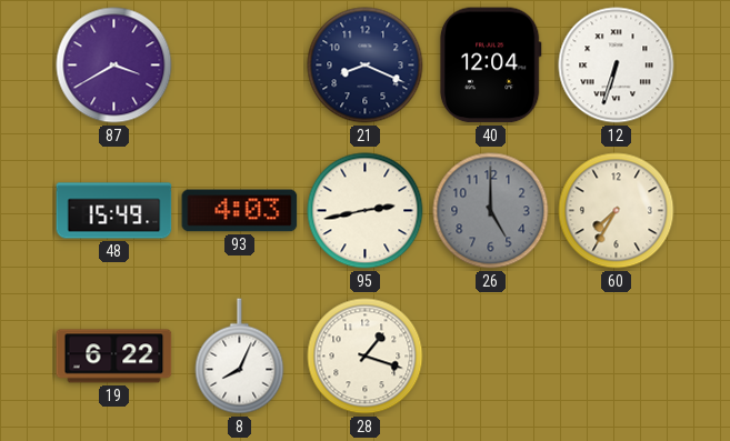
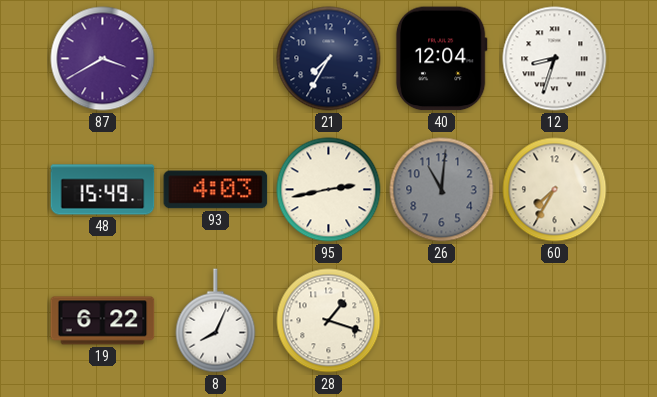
21: 8:19 -> 7:35 (329, 59)
12: 6:33 -> 8:33 (555, 59)
26: 5:00 -> 11:01 (442, 190)
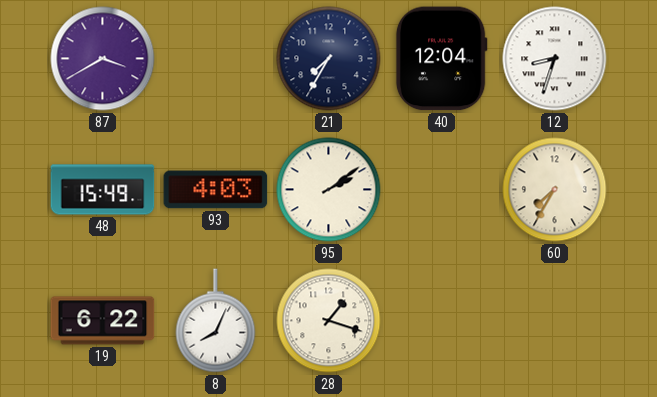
95: 2:43 -> 2:09 (329, 190)
26: 11:01 -> none (442, 190)
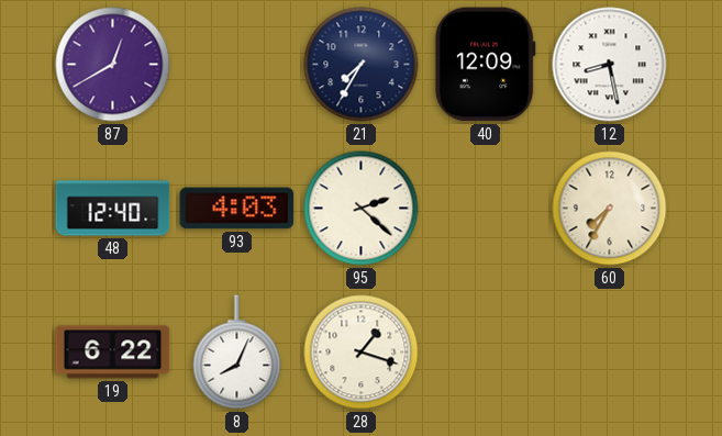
87: 3:40 -> 12:40 (113, 65)
40: 12:04 -> 12:09 (485, 65)
12: 8:33 -> 8:28 (610, 65)
48: 15:49 -> 12:40 (113, 209)
95: 2:09 -> 2:22 (362, 209)
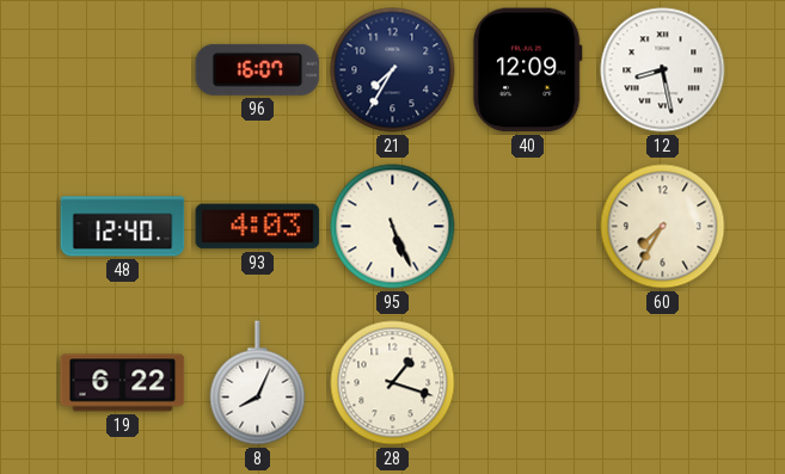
87: 12:40 -> none (113, 65)
96: none -> 16:07 (258, 69)
95: 2:22 -> 5:26 (393, 227)
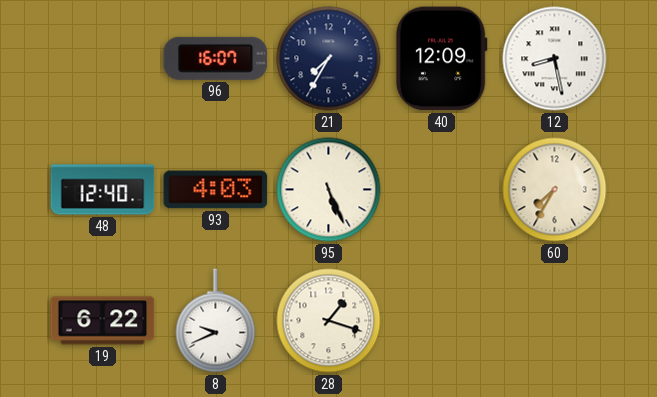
8: 8:04 -> 9:41 (216, 321)
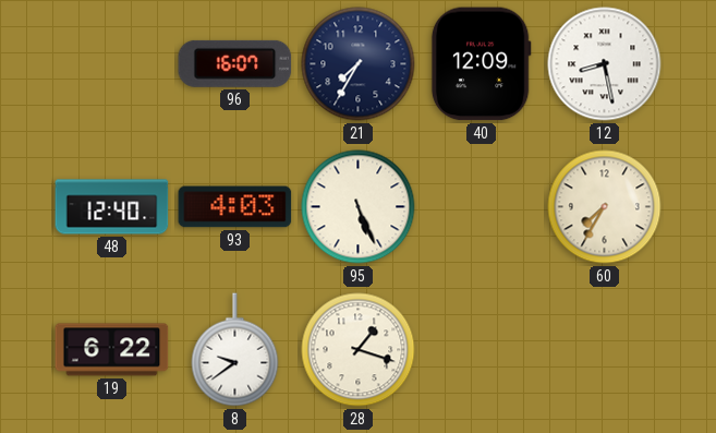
8: 9:41 -> 9:39 (235, 350)
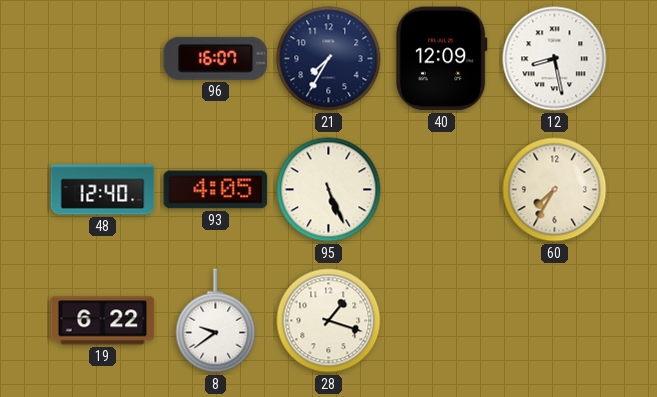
93: 4:03 -> 4:05 (216, 190)
